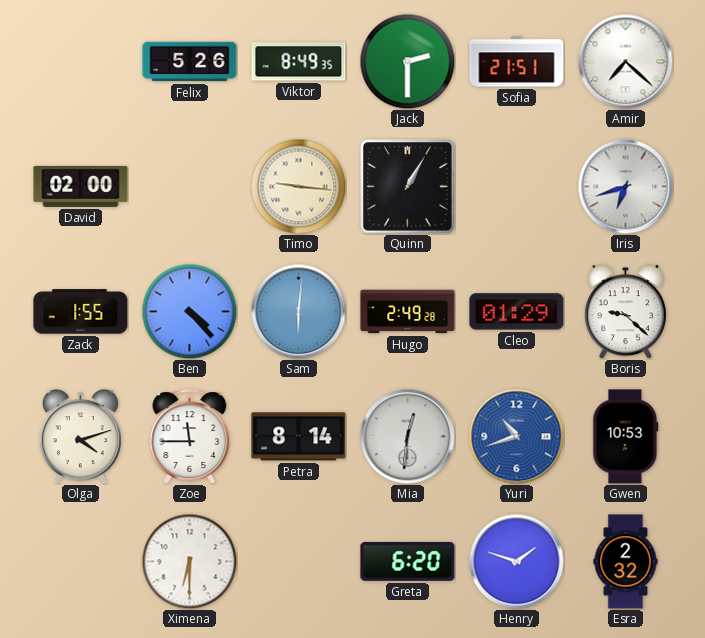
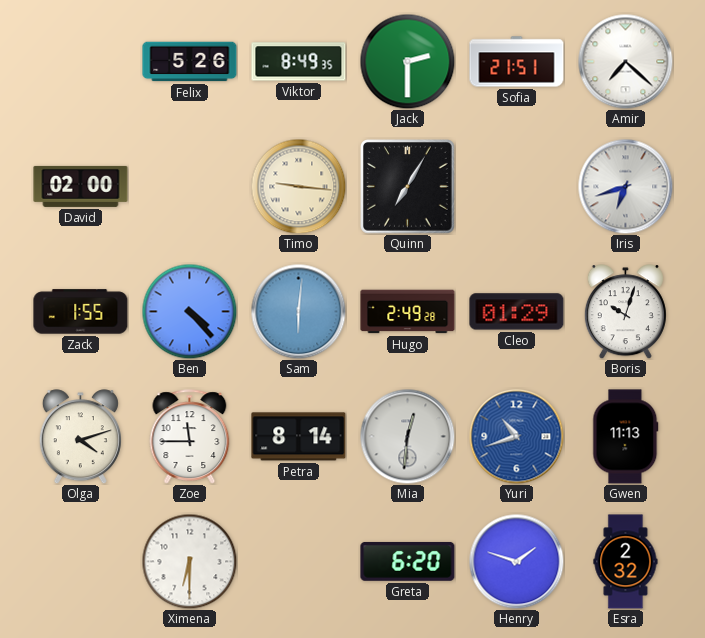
Quinn: 1:05 -> 7:05 (408, 187)
Boris: 9:22 -> 10:03 (625, 312)
Gwen: 10:53 -> 11:13 (626, 437)
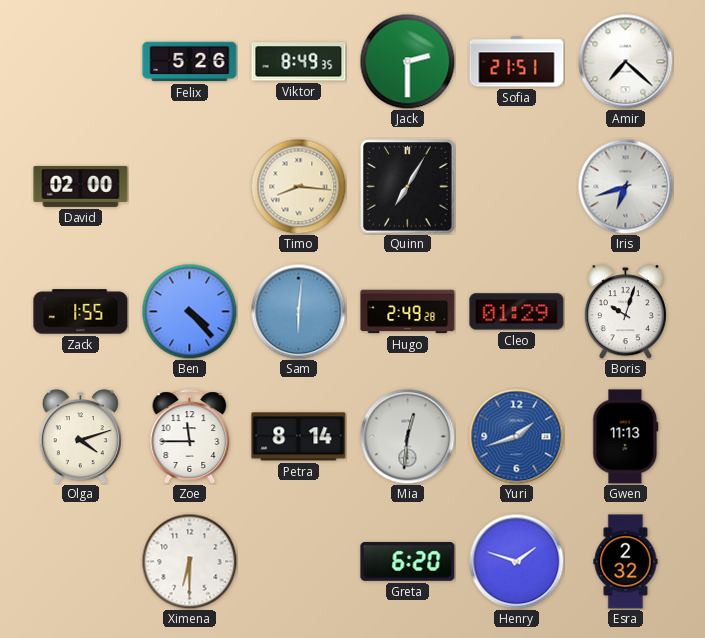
Timo: 9:16 -> 8:16 (298, 186)
Yuri: 10:42 -> 1:42 (516, 436)
